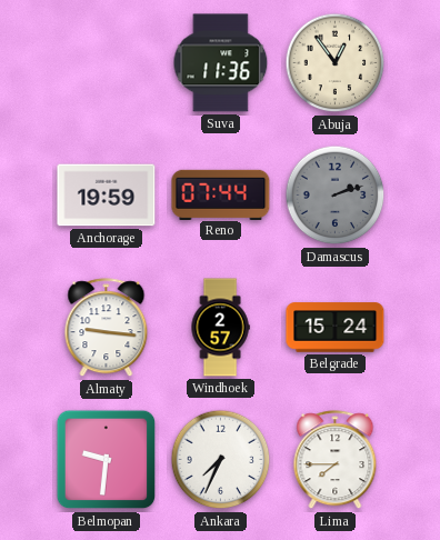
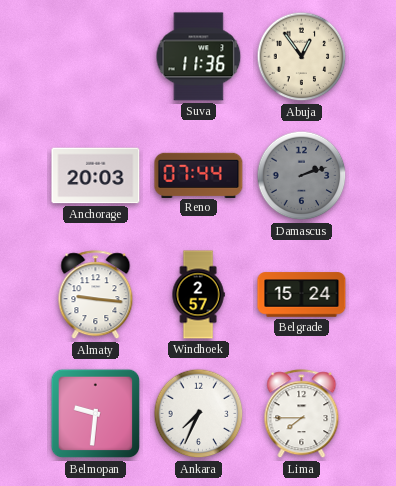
Anchorage: 19:59 -> 20:03 (96, 176)
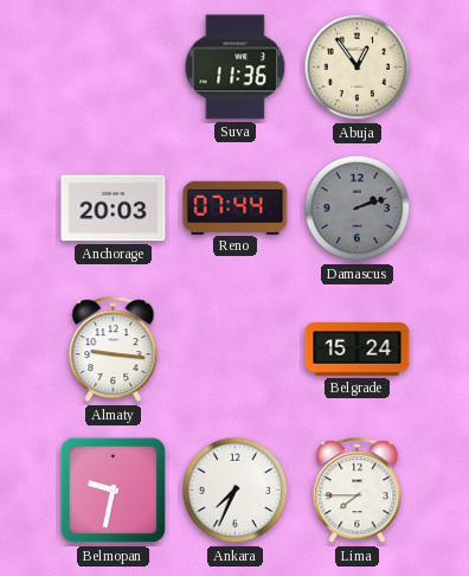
Windhoek: 2:57 -> none (198, 295)
Belmopan: 9:31 -> 9:32 (114, 491)
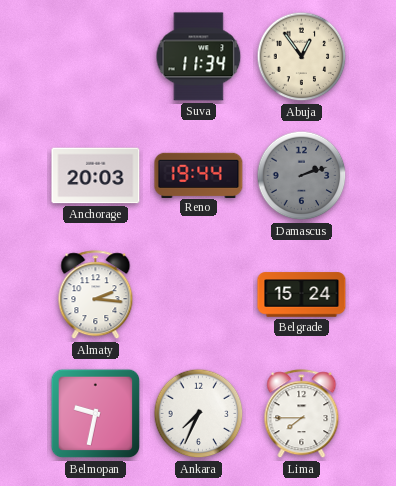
Suva: 11:36 -> 11:34 (199, 57)
Reno: 07:44 -> 19:44 (199, 175)
Almaty: 9:16 -> 2:16 (96, 295)
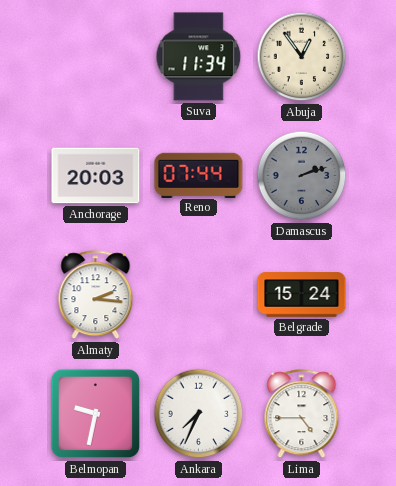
Reno: 19:44 -> 07:44 (199, 175)
Lima: 7:45 -> 4:45 (302, 414)
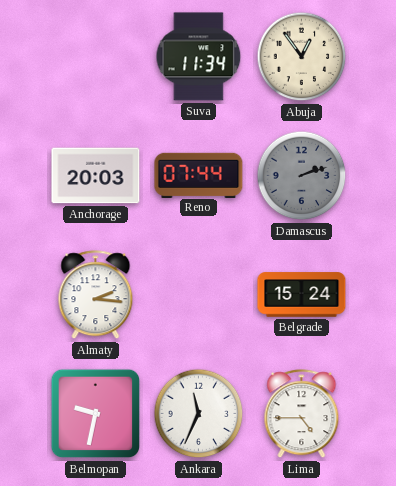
Ankara: 7:34 -> 11:34 (199, 414)
